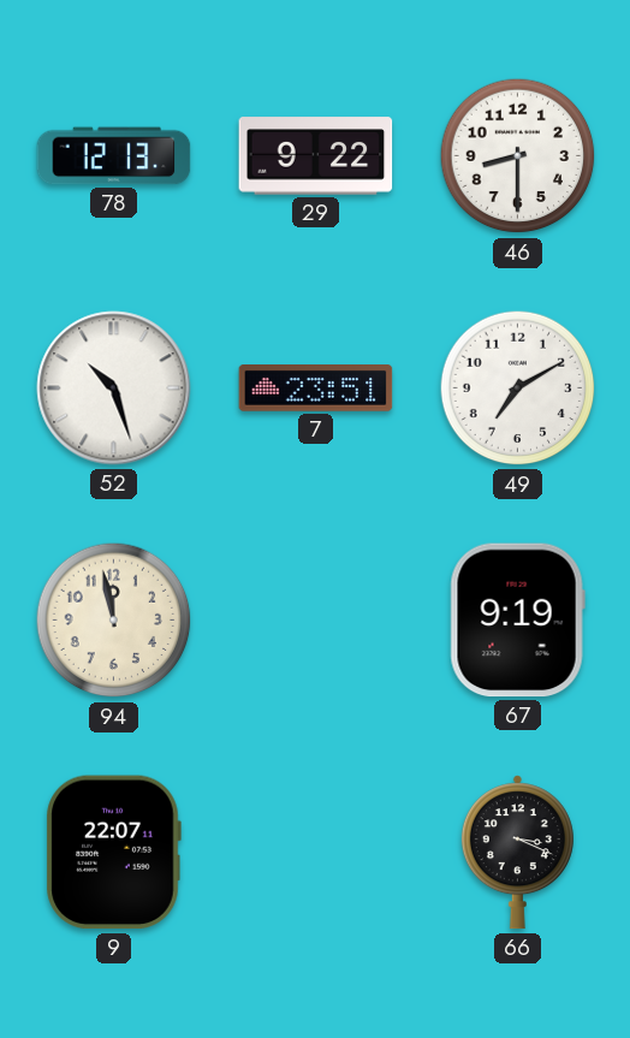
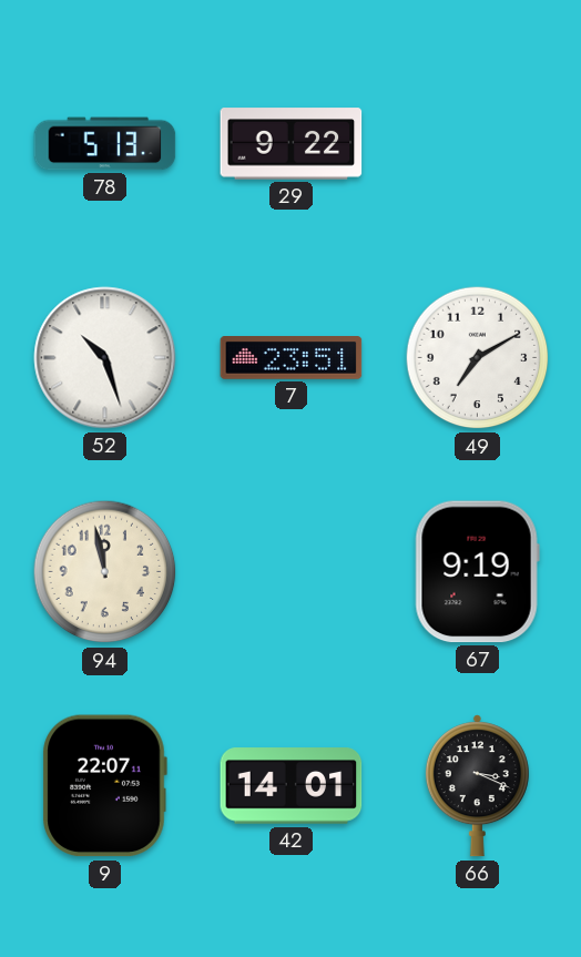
78: 12:13 -> 5:13 (105, 144)
46: 8:30 -> none (518, 156)
42: none -> 14:01 (292, 786)
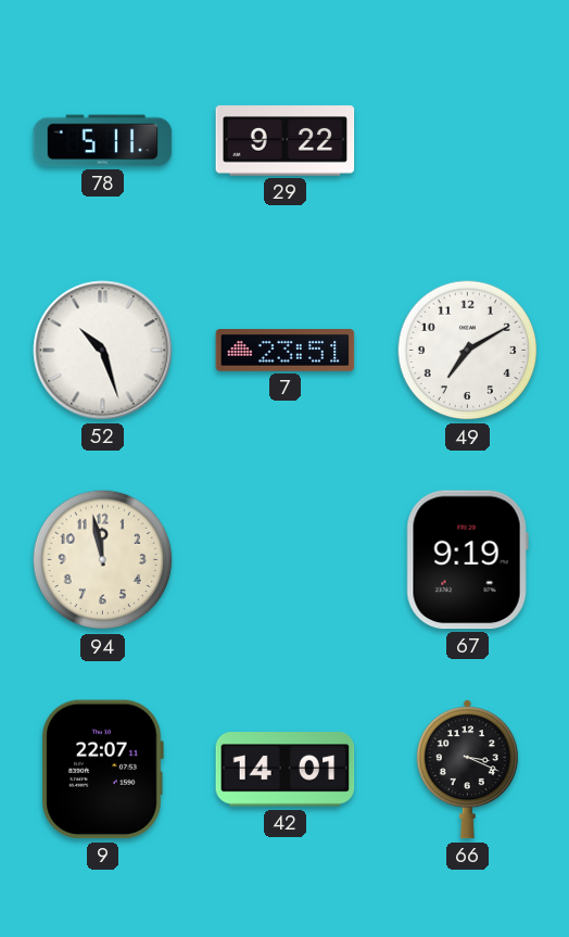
78: 5:13 -> 5:11 (103, 141)
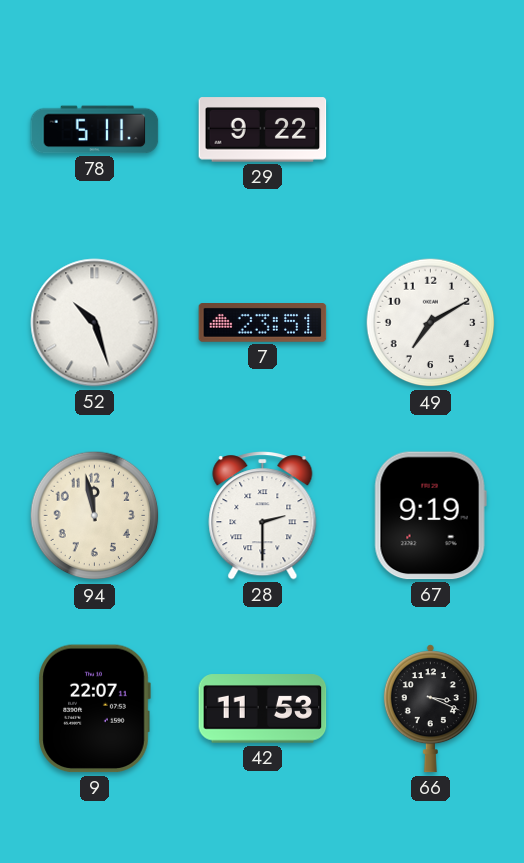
28: none -> 2:30 (263, 516)
42: 14:01 -> 11:53 (263, 709)
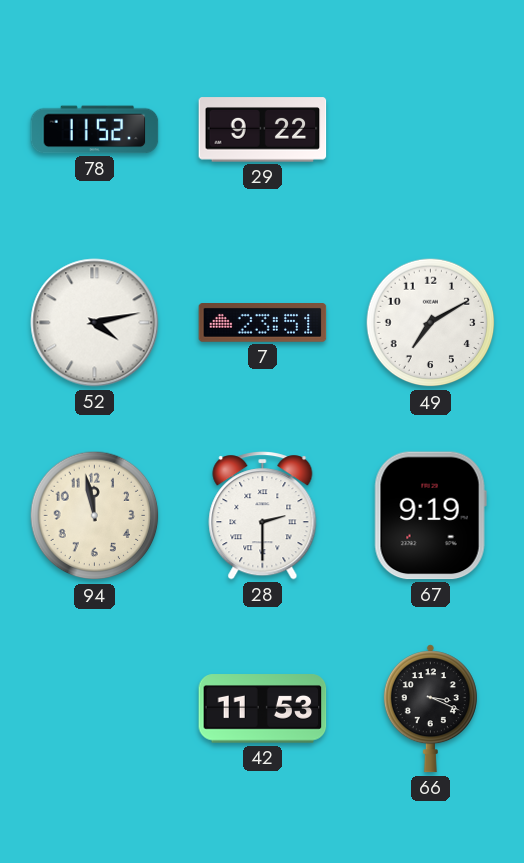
78: 5:11 -> 11:52 (95, 130)
52: 10:27 -> 4:13 (95, 323)
9: 22:07 -> none (94, 709)
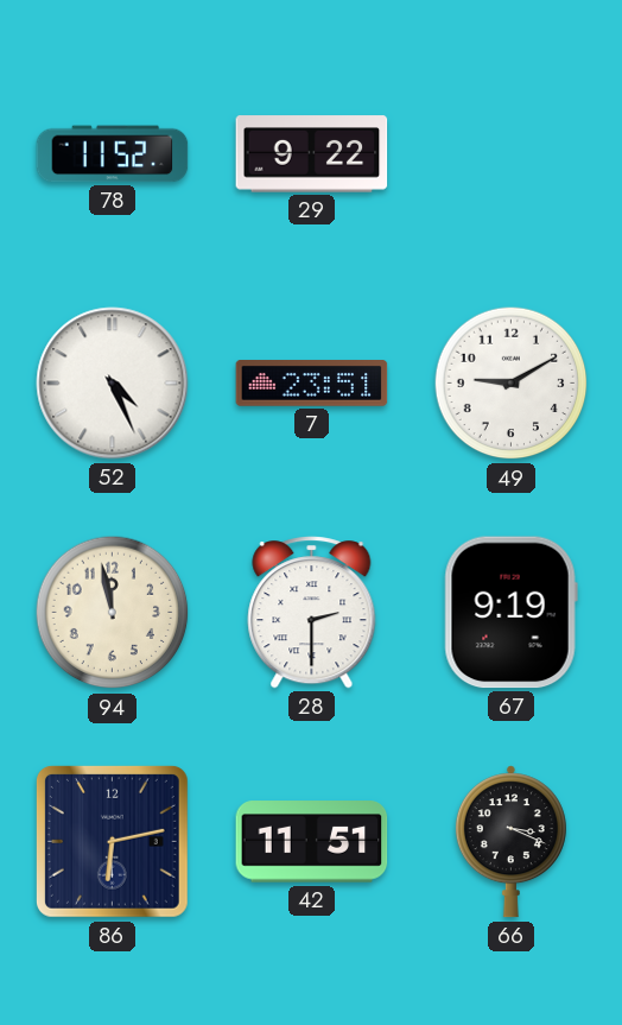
52: 4:13 -> 4:26 (113, 384)
49: 7:10 -> 9:10 (512, 384)
86: none -> 6:13 (112, 841)
42: 11:53 -> 11:51 (312, 842)
